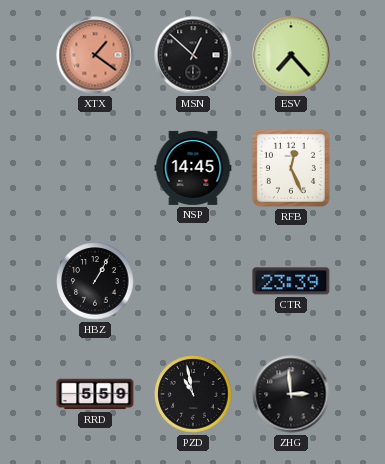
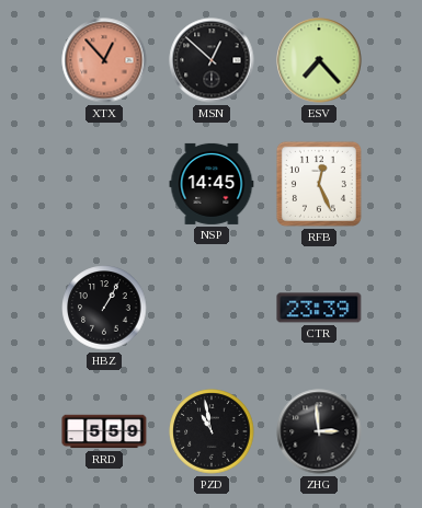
XTX: 1:21 -> 12:53 (104, 60)
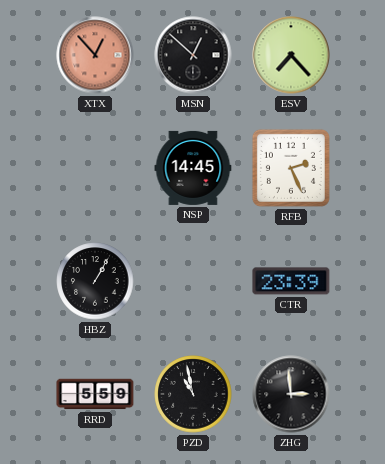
RFB: 12:26 -> 2:26 (291, 168)
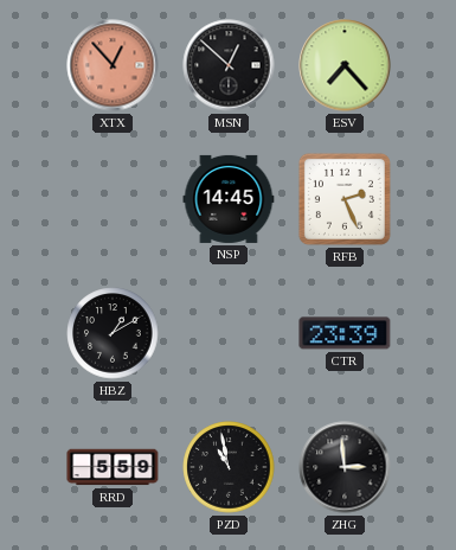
HBZ: 1:05 -> 1:10 (113, 333)
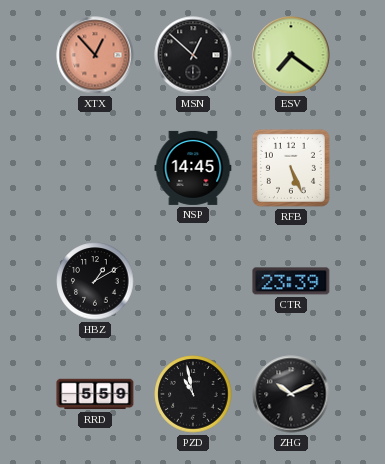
ESV: 7:23 -> 7:21 (291, 55)
RFB: 2:26 -> 5:26 (291, 168)
ZHG: 2:59 -> 10:11 (291, 394)
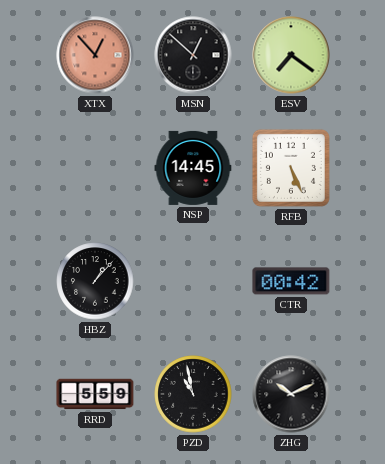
HBZ: 1:10 -> 1:07 (95, 281)
CTR: 23:39 -> 00:42 (291, 281)
